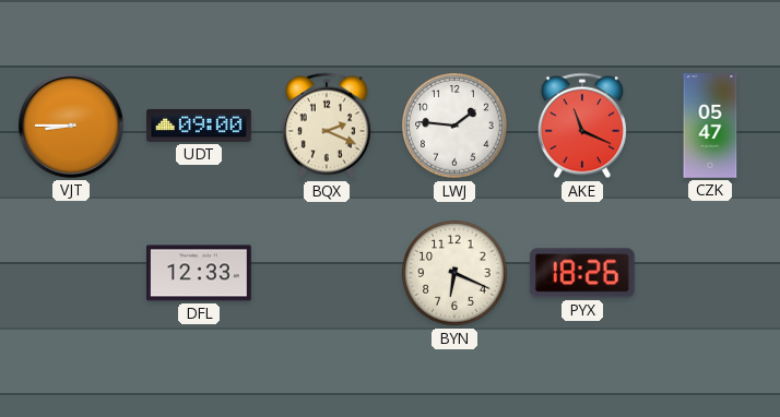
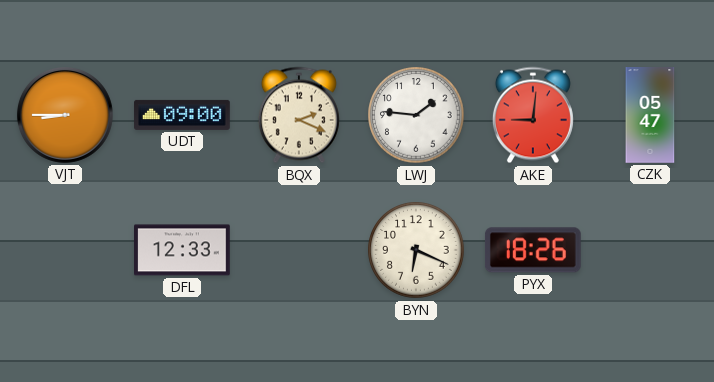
AKE: 11:19 -> 9:01 (533, 115)
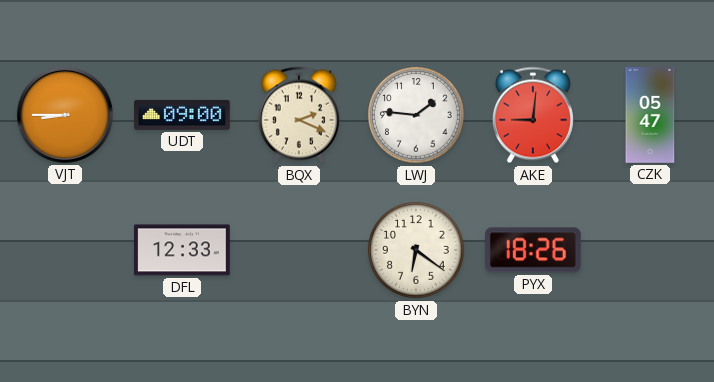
BYN: 6:19 -> 6:21 (416, 250)
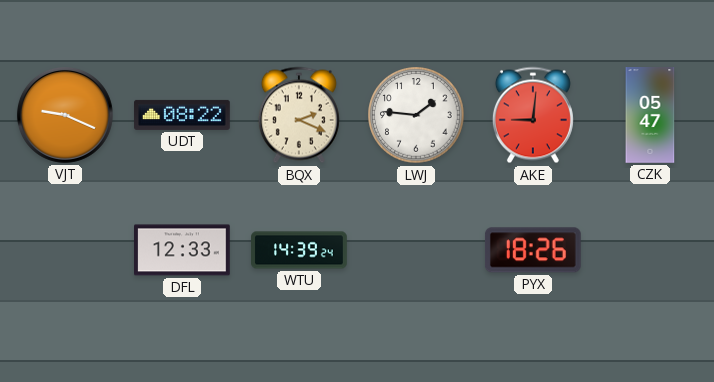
VJT: 8:45 -> 9:19 (65, 115)
UDT: 09:00 -> 08:22 (182, 115)
WTU: none -> 14:39 (299, 250)
BYN: 6:21 -> none (416, 250)
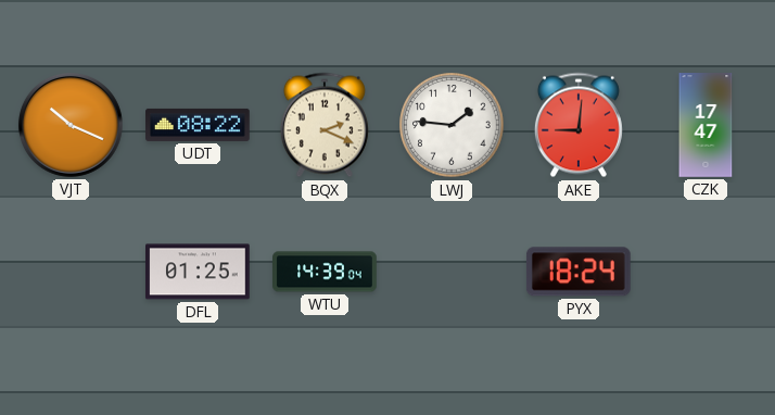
VJT: 9:19 -> 10:19 (71, 125)
CZK: 05:47 -> 17:47 (706, 125)
DFL: 12:33 -> 01:25 (198, 272)
WTU: 14:39:24 -> 14:39:04 (325, 272)
PYX: 18:26 -> 18:24 (579, 272)
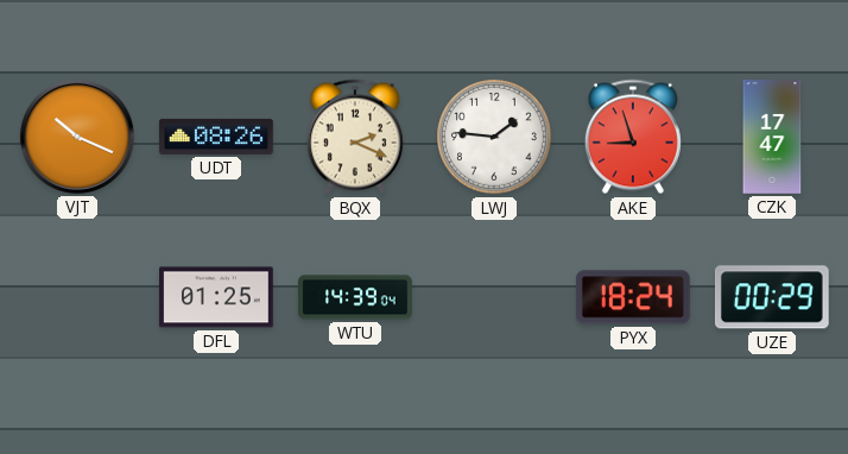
UDT: 08:22 -> 08:26 (216, 137)
AKE: 9:01 -> 8:57 (633, 137)
UZE: none -> 00:29 (772, 297)
